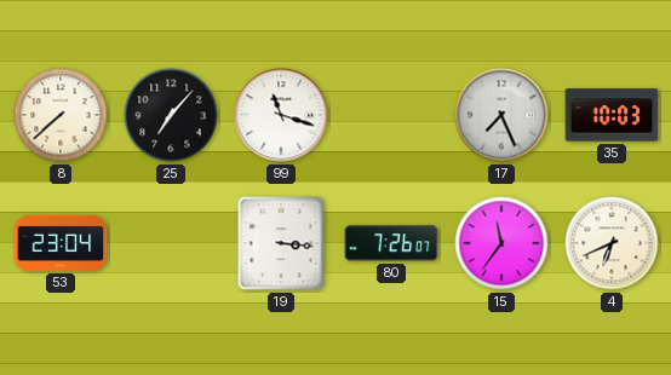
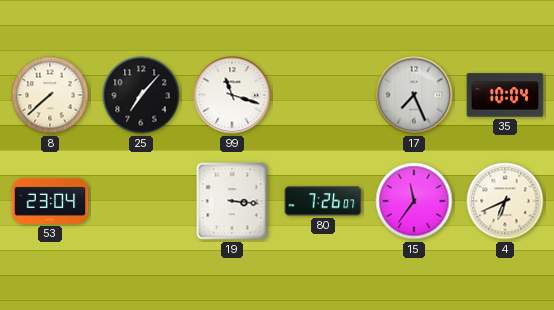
35: 10:03 -> 10:04 (505, 95)
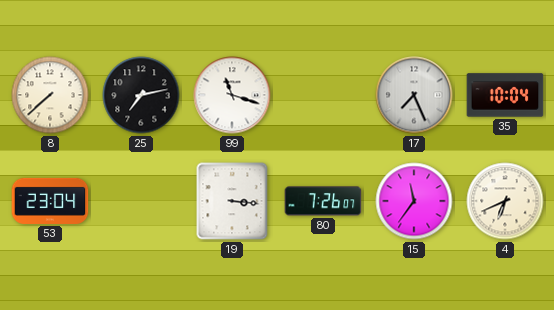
25: 7:07 -> 7:13 (141, 95)
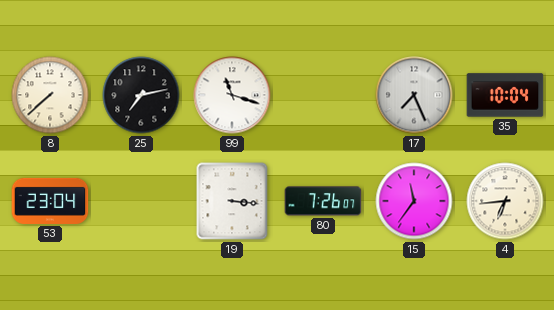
4: 6:41 -> 6:44 (505, 201)
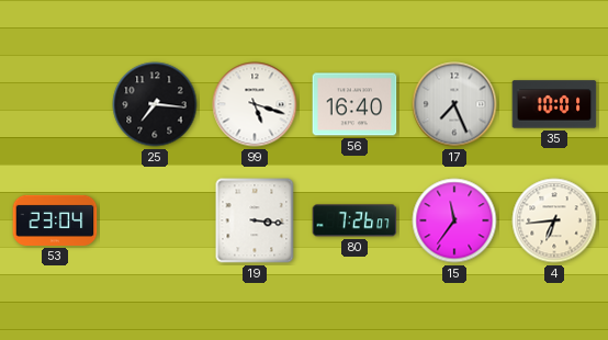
8: 7:38 -> none (50, 95)
25: 7:13 -> 7:16 (155, 104)
99: 11:18 -> 5:18 (255, 104)
56: none -> 16:40 (354, 104)
35: 10:04 -> 10:01 (554, 104)
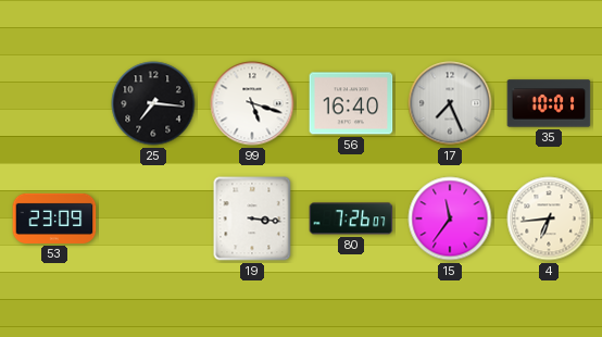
53: 23:04 -> 23:09 (54, 219)
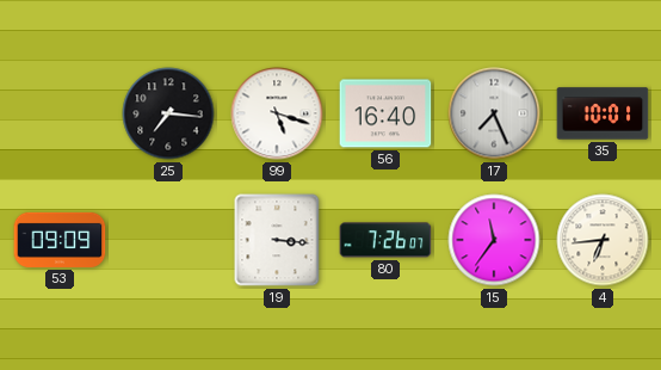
53: 23:09 -> 09:09 (60, 240)
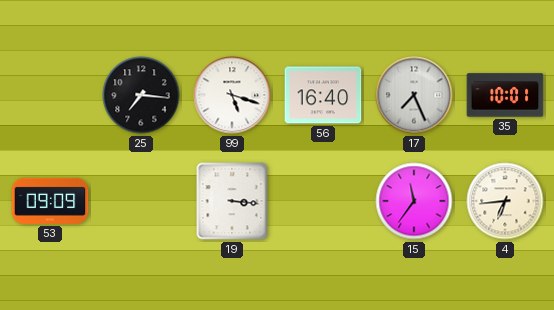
80: 7:26 -> none (385, 240)
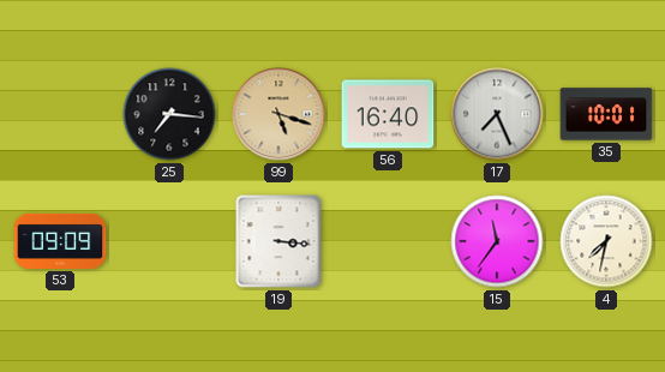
99 dial: white -> champagne (278, 114)
4: 6:44 -> 7:32 (606, 241)
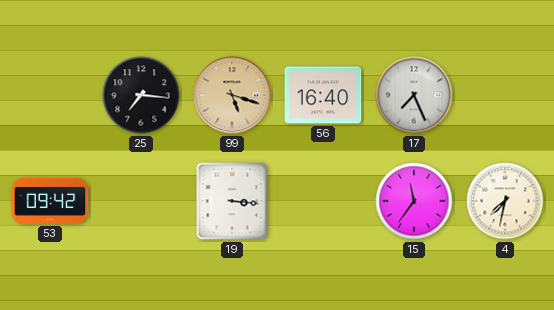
35: 10:01 -> none (606, 114)
53: 09:09 -> 09:42 (50, 201)
